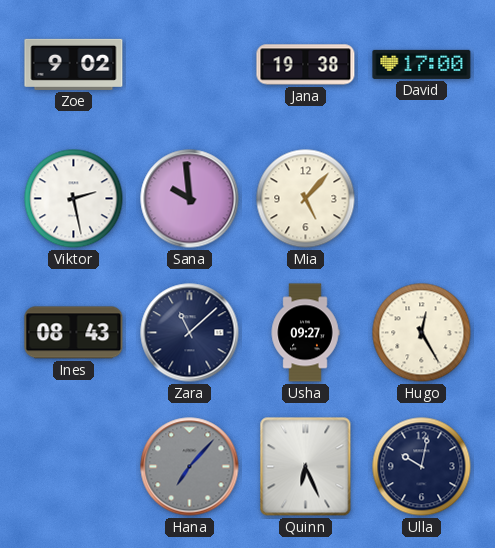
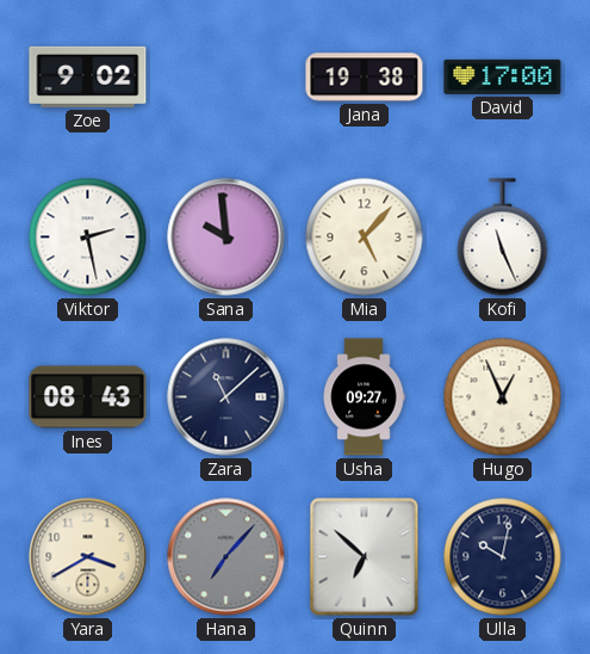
Kofi: none -> 11:26 (503, 237)
Hugo: 12:25 -> 12:56 (503, 397)
Yara: none -> 3:40 (88, 557)
Quinn: 6:26 -> 6:52 (365, 557)
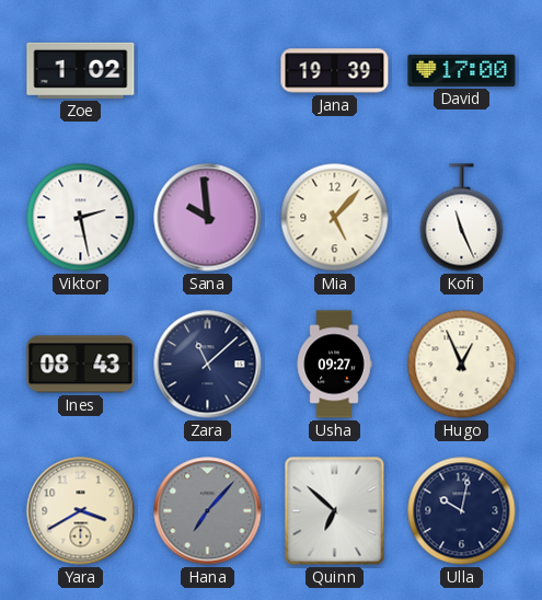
Zoe: 9:02 -> 1:02 (81, 70)
Jana: 19:38 -> 19:39 (335, 71)
